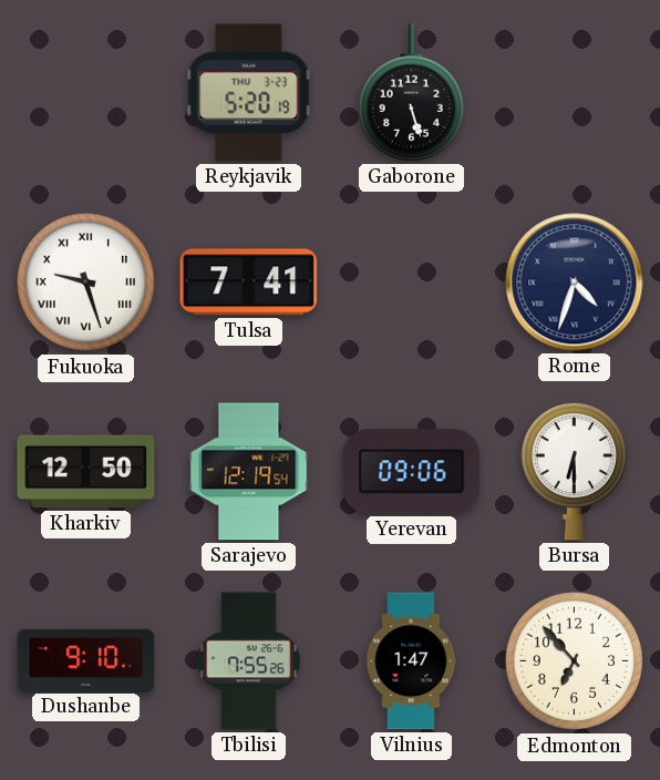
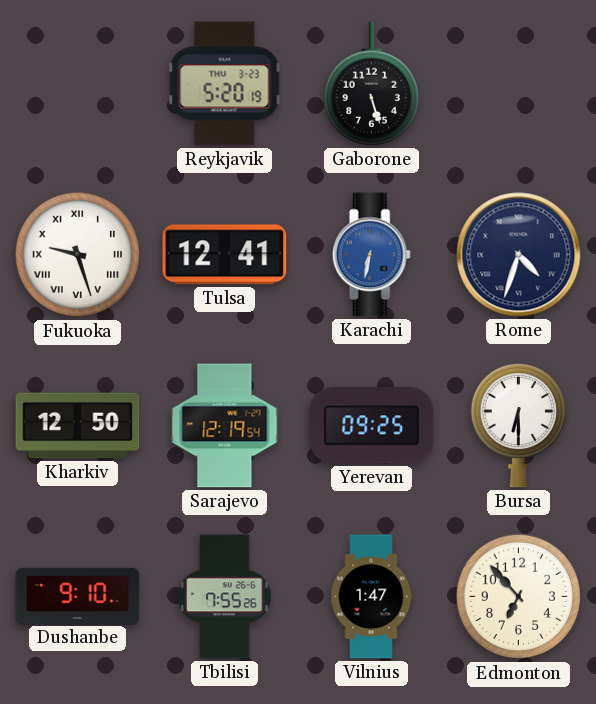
Tulsa: 7:41 -> 12:41 (225, 255)
Karachi: none -> 6:32 (371, 255)
Yerevan: 09:06 -> 09:25 (372, 426)
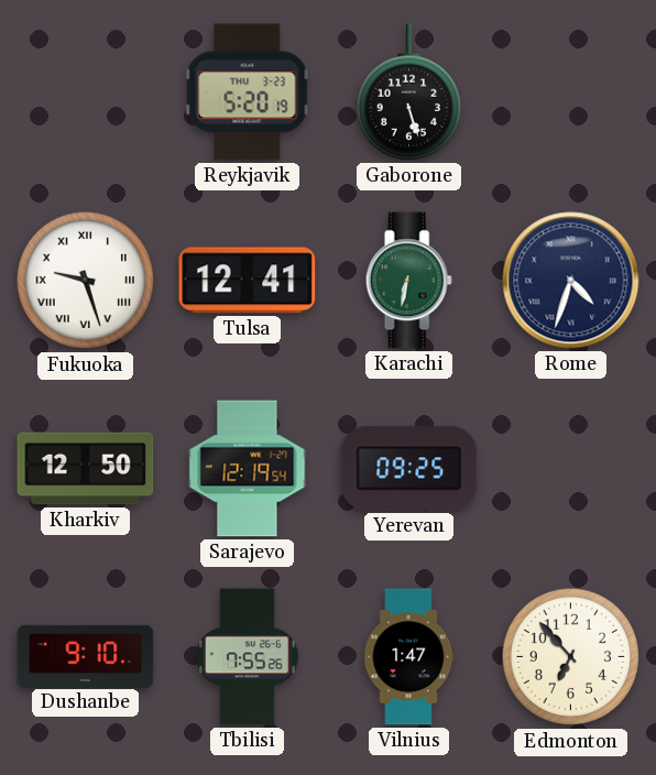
Karachi dial: blue -> green (408, 281)
Bursa: 6:30 -> none (518, 425)
